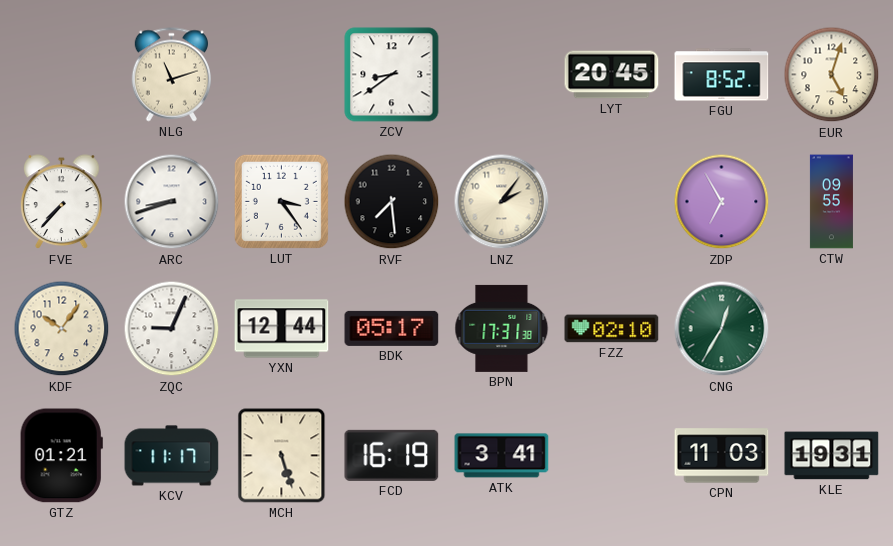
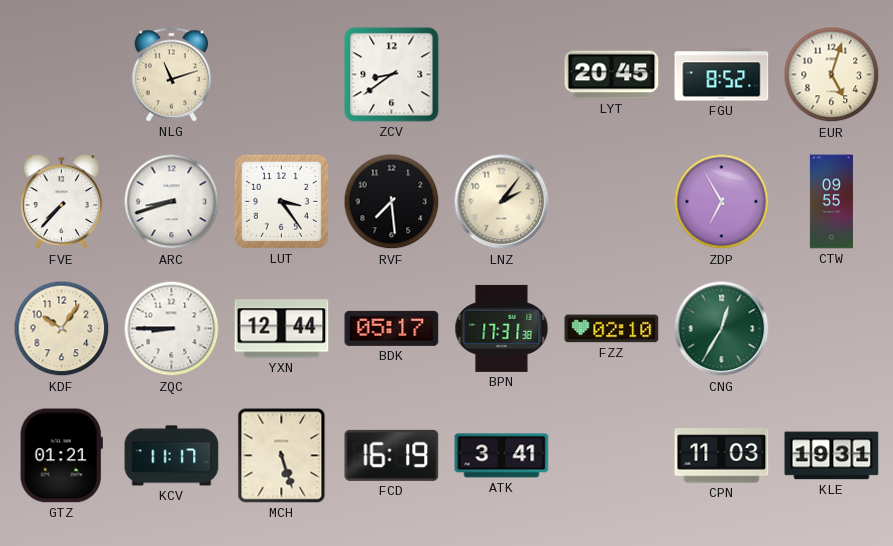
ZQC: 9:04 -> 8:45 (172, 329)
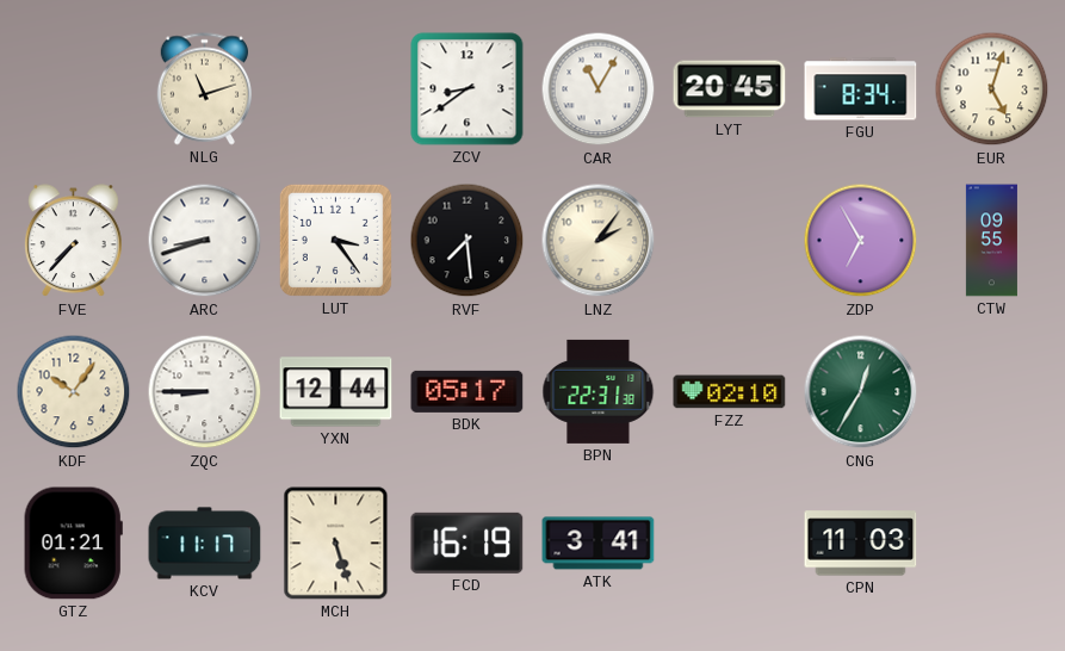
CAR: none -> 11:05 (599, 89)
FGU: 8:52 -> 8:34 (861, 89)
BPN: 17:31 -> 22:31 (599, 391)
KLE: 19:31 -> none (832, 456)
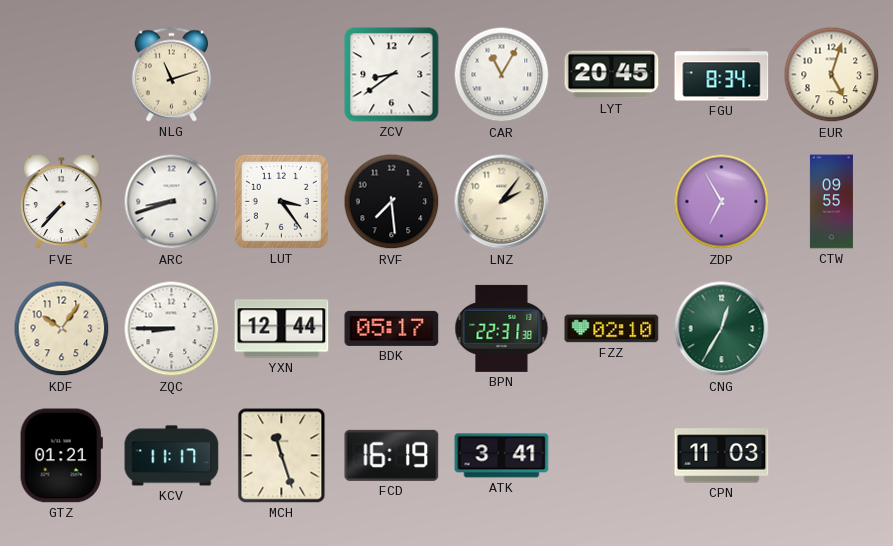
MCH: 5:27 -> 11:27 (282, 456)
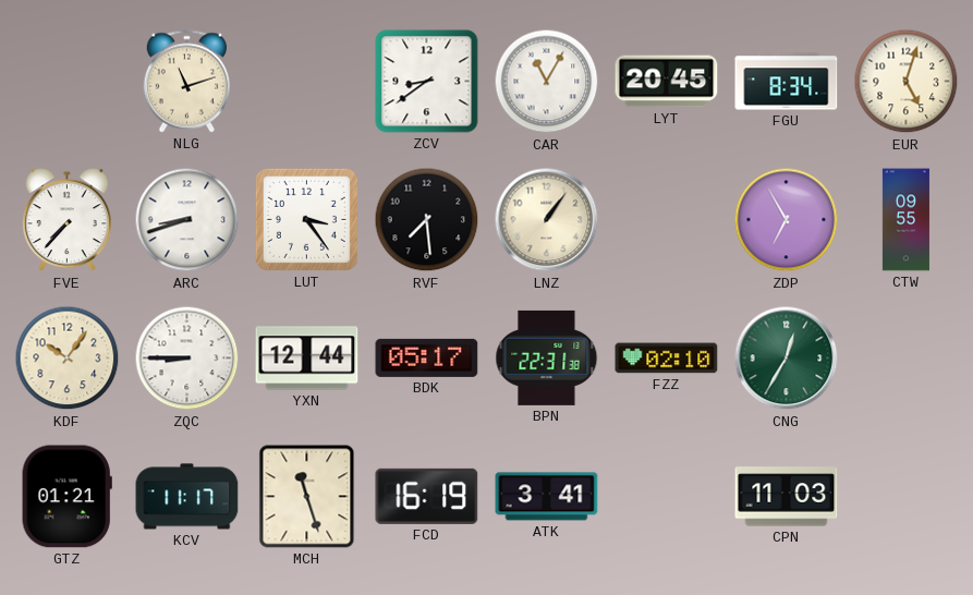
LNZ: 2:06 -> 1:06 (547, 220)
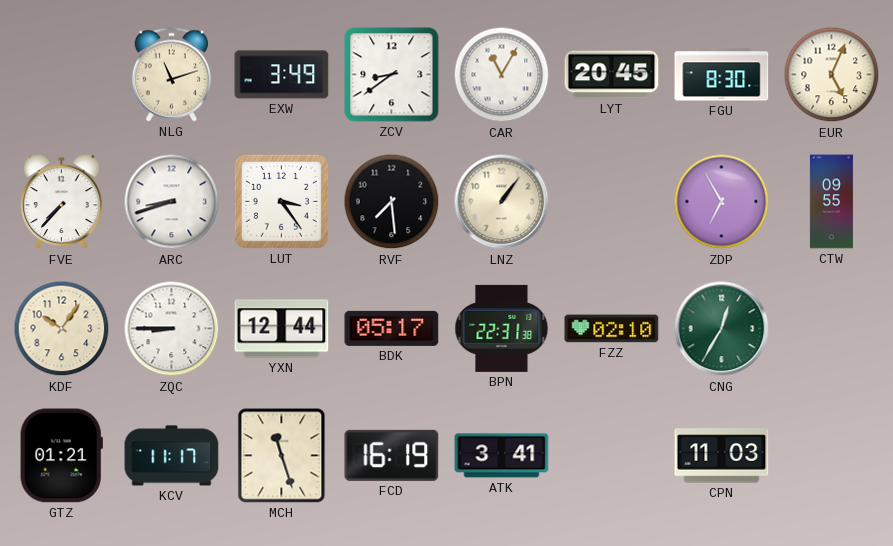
EXW: none -> 3:49 (282, 75)
FGU: 8:34 -> 8:30 (722, 75)
EUR: 5:03 -> 5:04 (832, 75)
